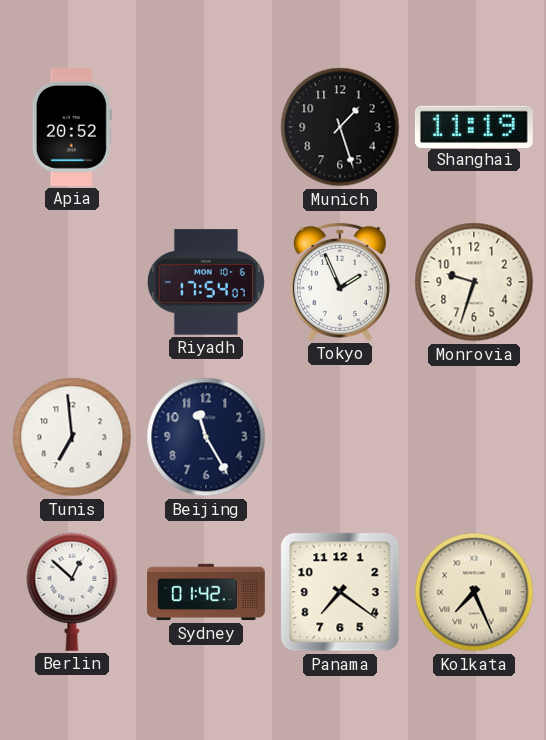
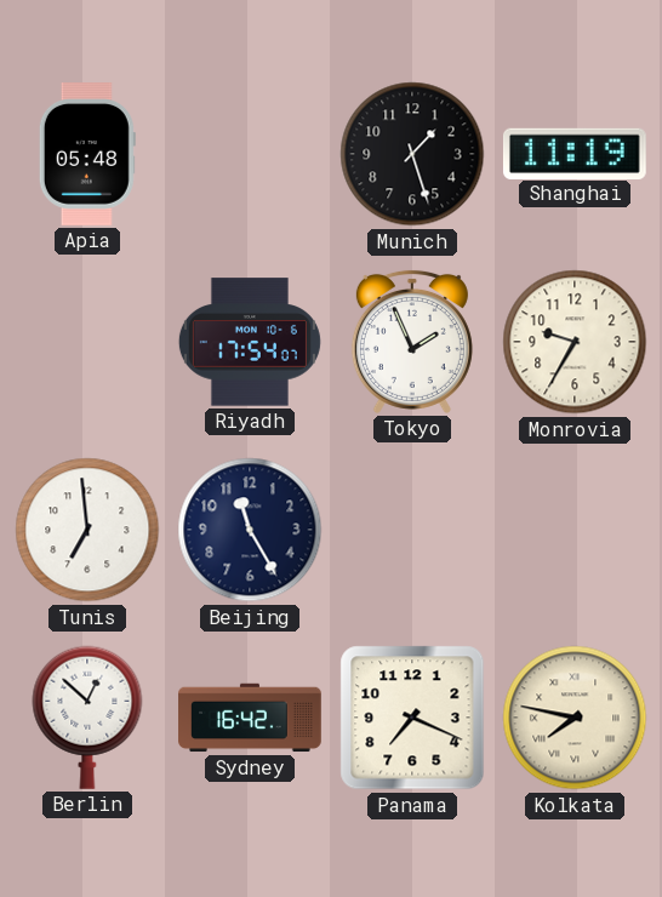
Apia: 20:52 -> 05:48 (87, 155)
Monrovia: 9:33 -> 9:35 (575, 342)
Sydney: 01:42 -> 16:42 (250, 718)
Panama: 7:21 -> 7:19 (412, 718)
Kolkata: 7:26 -> 7:47 (575, 718)
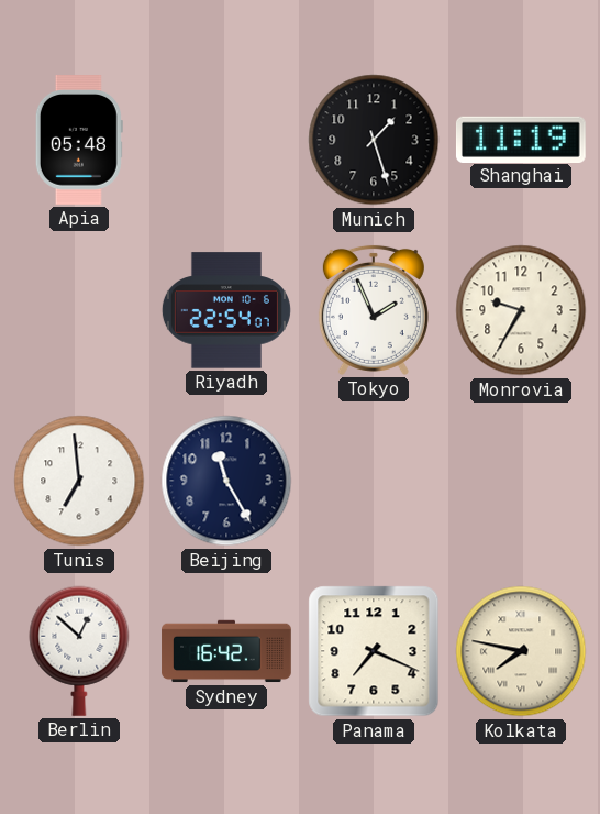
Riyadh: 17:54 -> 22:54 (226, 310)
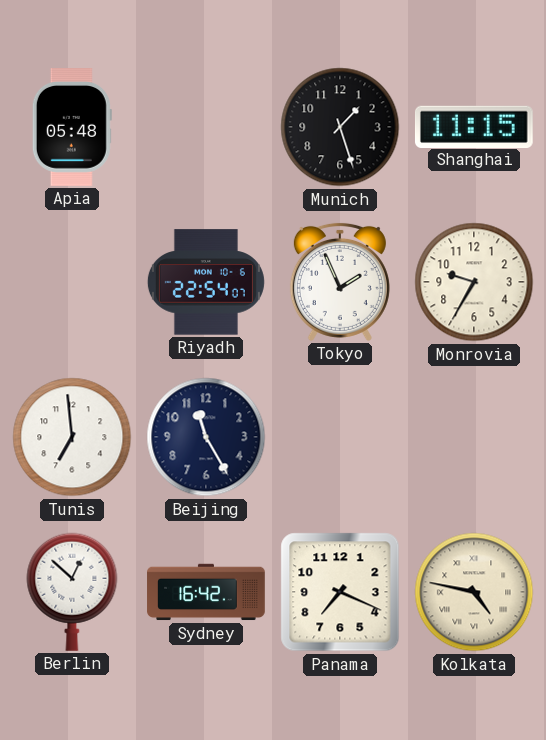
Shanghai: 11:19 -> 11:15 (474, 126)
Kolkata: 7:47 -> 4:47 (474, 592)
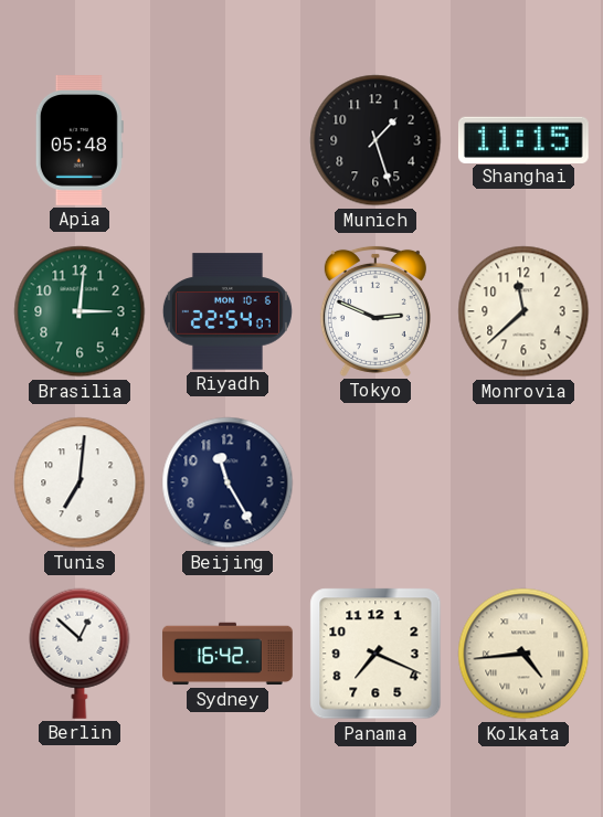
Brasilia: none -> 3:01 (80, 311)
Tokyo: 1:56 -> 2:49 (375, 311)
Monrovia: 9:35 -> 11:38 (523, 311)
Tunis: 6:59 -> 7:01 (80, 482)
Kolkata: 4:47 -> 4:44 (523, 654)
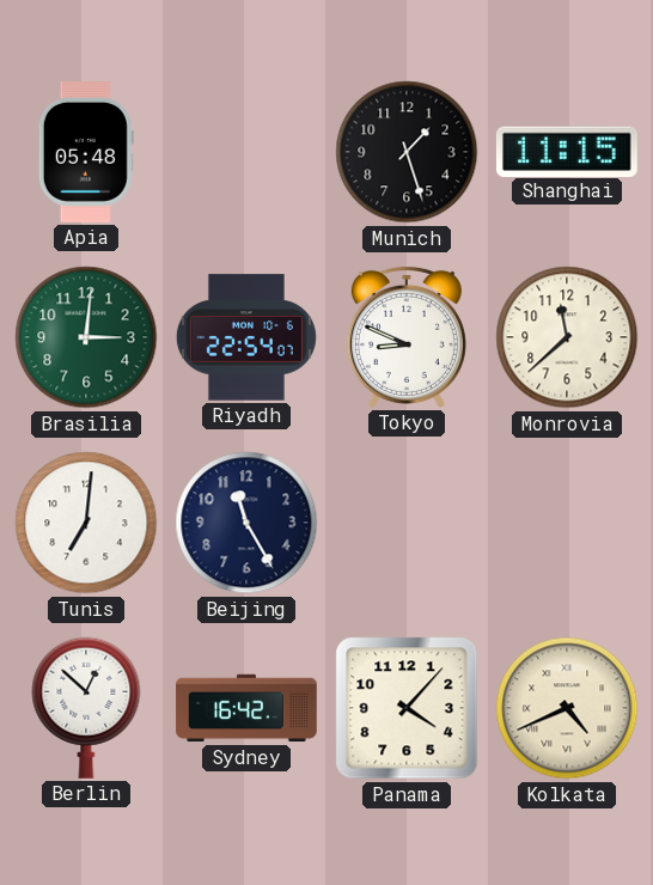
Tokyo: 2:49 -> 8:49 (407, 337)
Panama: 7:19 -> 4:07 (407, 708)
Kolkata: 4:44 -> 4:41 (567, 708)
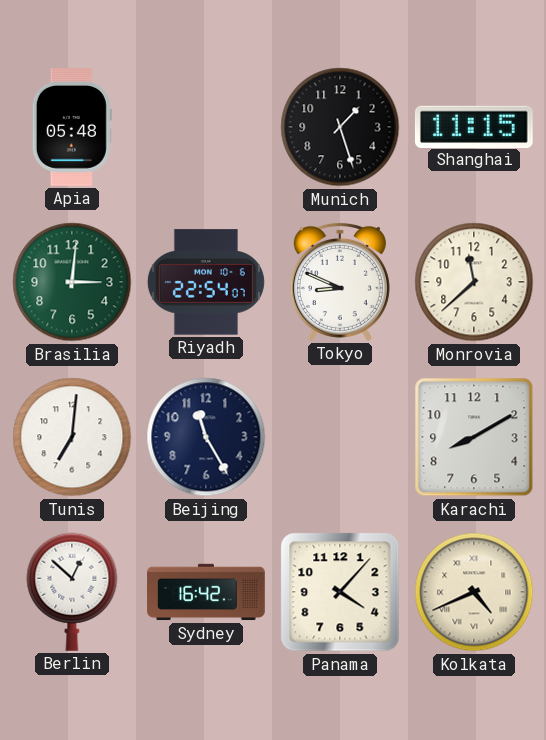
Karachi: none -> 8:10 (474, 437)
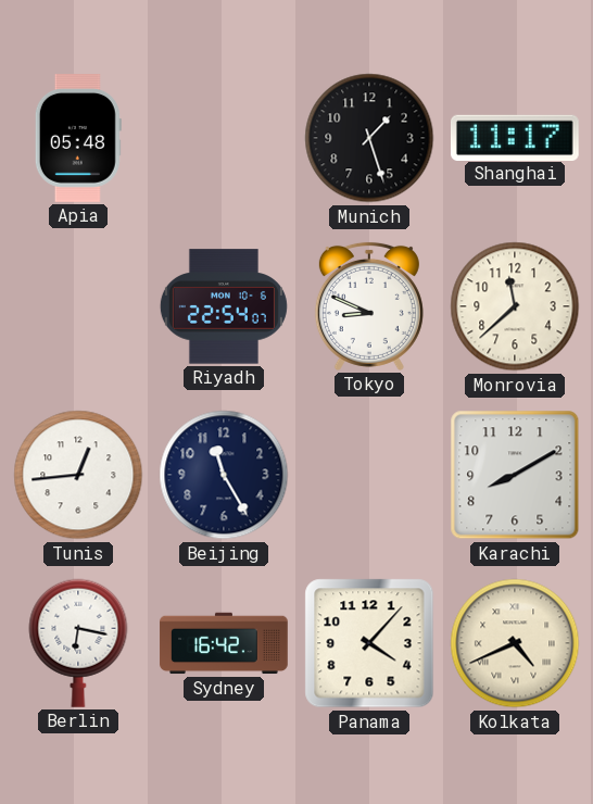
Shanghai: 11:15 -> 11:17 (515, 137)
Brasilia: 3:01 -> none (72, 282)
Tunis: 7:01 -> 12:44 (78, 475)
Berlin: 12:52 -> 6:17 (78, 643)
